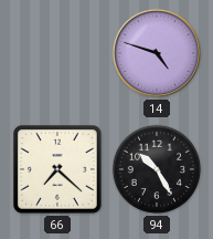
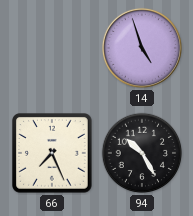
14: 4:48 -> 4:57 (142, 48)
66: 7:22 -> 7:26 (53, 154)
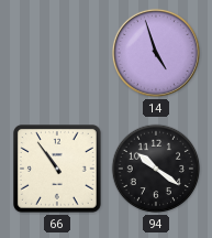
66: 7:26 -> 10:54 (58, 170)
94: 10:25 -> 10:21 (156, 169)
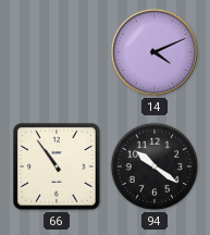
14: 4:57 -> 4:11 (155, 52)
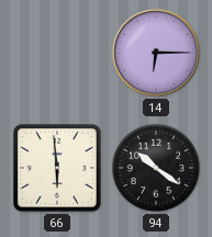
14: 4:11 -> 6:15 (156, 53)
66: 10:54 -> 5:59 (58, 169)
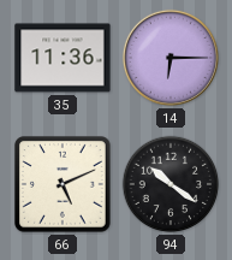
35: none -> 11:36 (63, 58)
66: 5:59 -> 5:11 (64, 185)
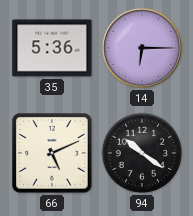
35: 11:36 -> 5:36 (52, 48)
